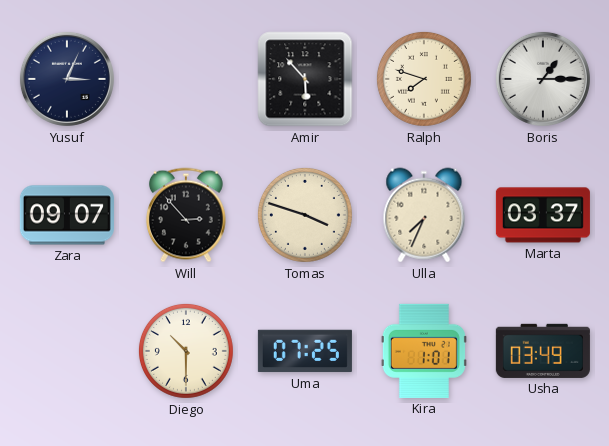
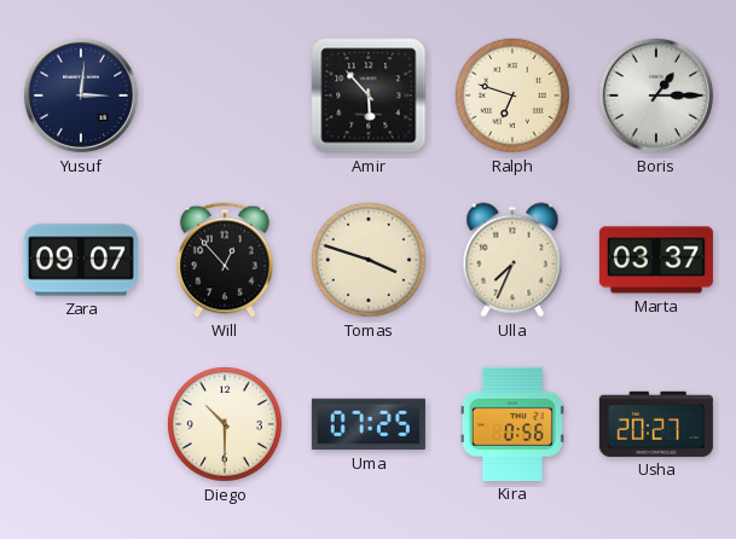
Yusuf: 3:04 -> 3:01 (81, 95)
Ralph: 7:48 -> 6:48 (512, 95)
Will: 2:53 -> 12:53 (225, 260)
Kira: 1:01 -> 0:56 (512, 424)
Usha: 03:49 -> 20:27 (656, 424)
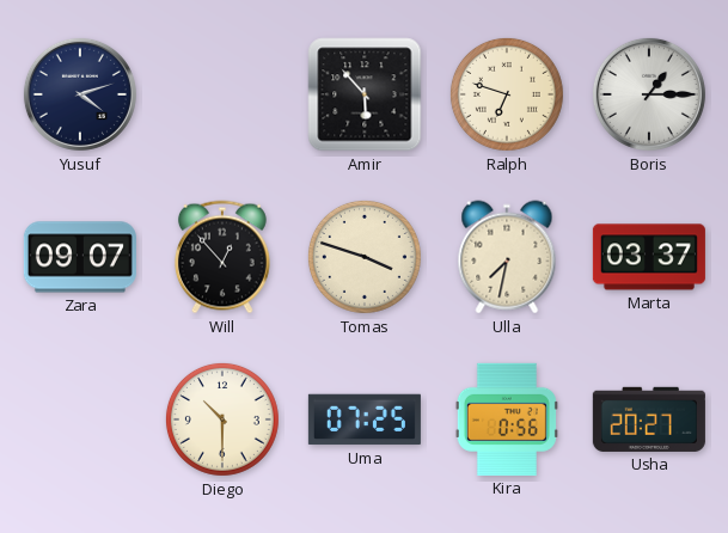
Yusuf: 3:01 -> 4:12 (80, 94)
Ulla: 7:34 -> 7:32 (507, 257)
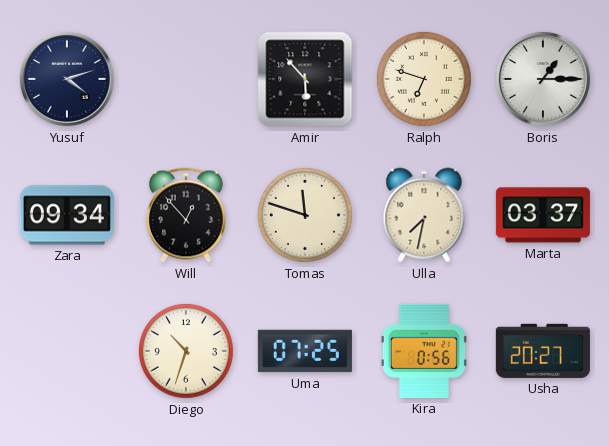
Zara: 09:07 -> 09:34 (67, 215)
Tomas: 3:48 -> 11:48 (305, 215)
Diego: 10:30 -> 10:33 (186, 351)
